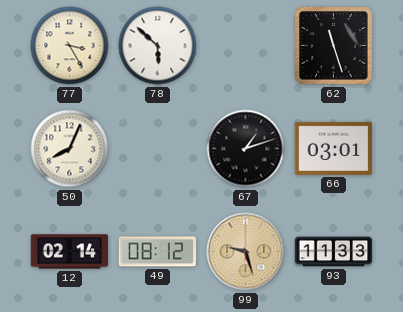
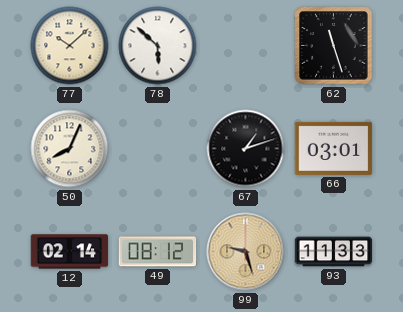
77: 3:25 -> 10:08 (70, 46)
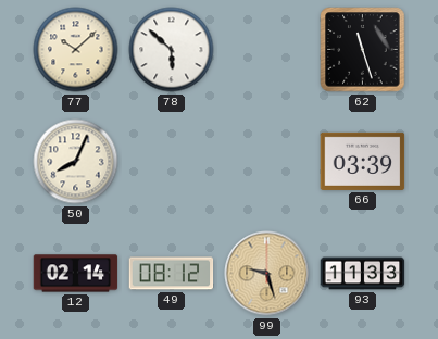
67: 1:12 -> none (246, 149)
66: 03:01 -> 03:39 (363, 161)
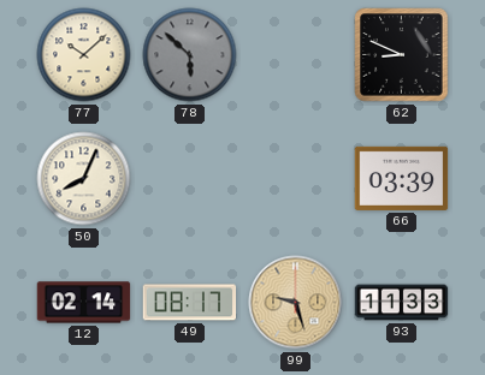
78 dial: white -> grey (190, 55)
62: 11:27 -> 8:49 (402, 55)
49: 08:12 -> 08:17 (190, 303)
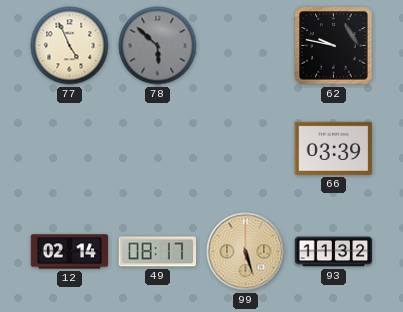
77: 10:08 -> 4:56 (70, 46)
62: 8:49 -> 9:47 (334, 46)
50: 8:04 -> none (84, 179)
99: 9:27 -> 5:27 (246, 252)
93: 11:33 -> 11:32 (334, 252)
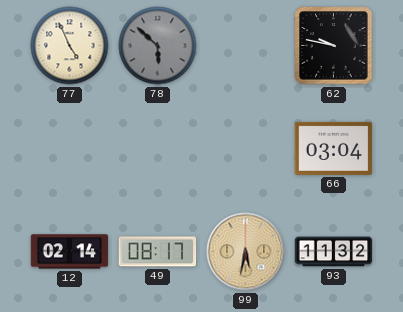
66: 03:39 -> 03:04 (334, 148)
99: 5:27 -> 5:32 (246, 252)
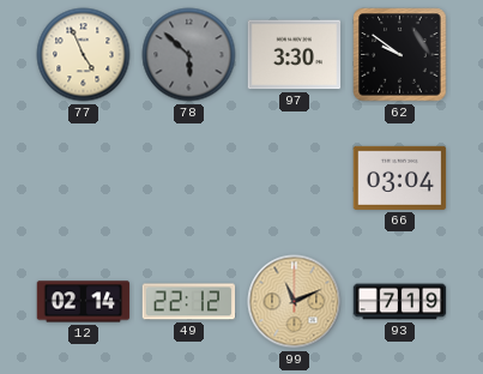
97: none -> 3:30 (295, 55)
62: 9:47 -> 9:51 (400, 55)
49: 08:17 -> 22:12 (189, 302)
99: 5:32 -> 11:11 (295, 302)
93: 11:32 -> 7:19 (400, 302)
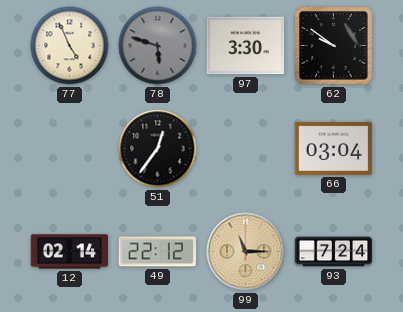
78: 5:52 -> 5:48 (158, 46)
51: none -> 12:36 (158, 149)
99: 11:11 -> 11:15 (246, 252)
93: 7:19 -> 7:24 (334, 252)
